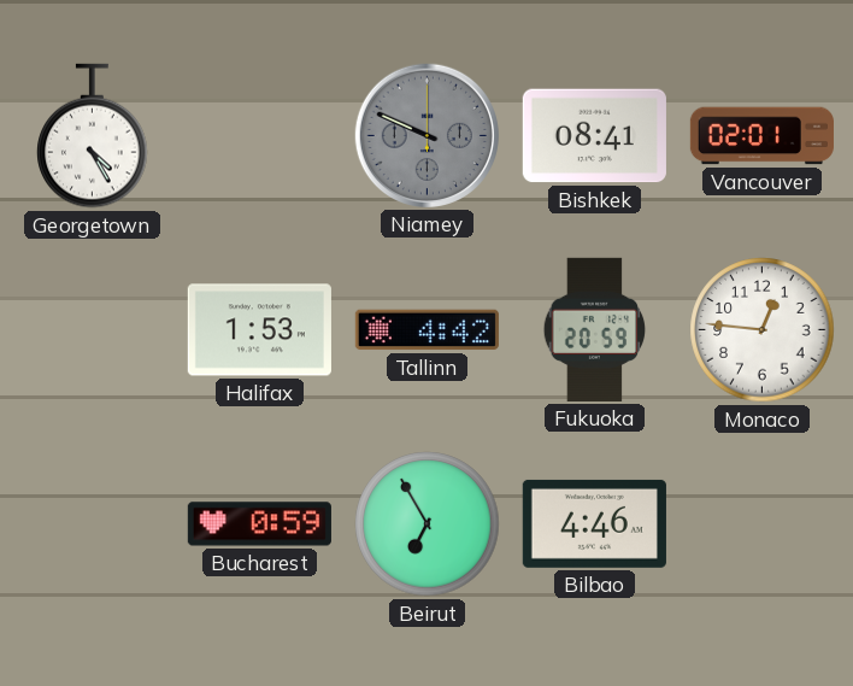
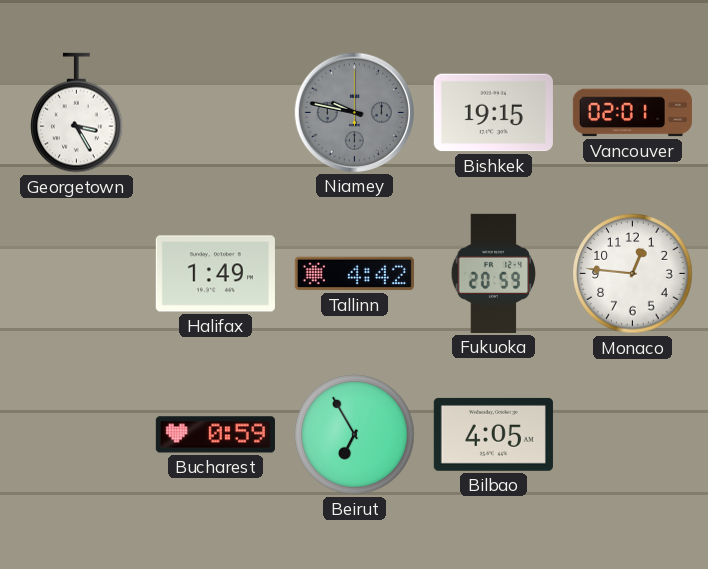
Georgetown: 4:25 -> 3:25 (77, 113)
Niamey: 9:49 -> 9:47 (354, 112)
Bishkek: 08:41 -> 19:15 (493, 113)
Halifax: 1:53 -> 1:49 (215, 274)
Bilbao: 4:46 -> 4:05 (493, 434)
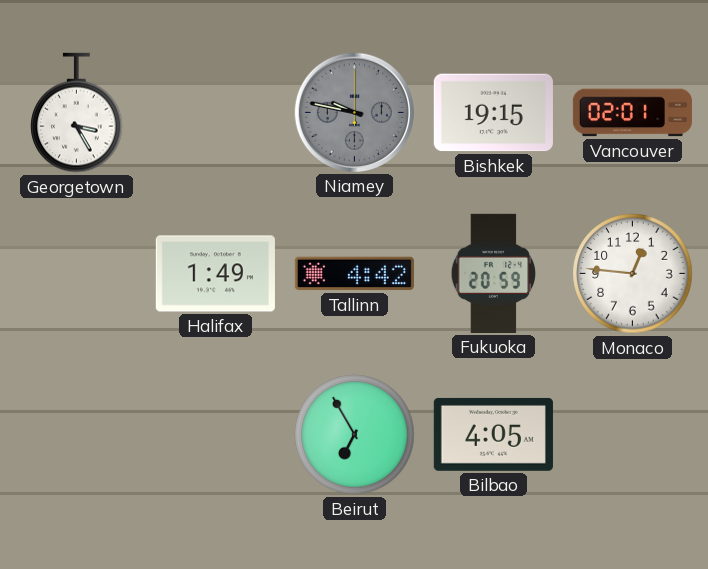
Bucharest: 0:59 -> none (215, 435)
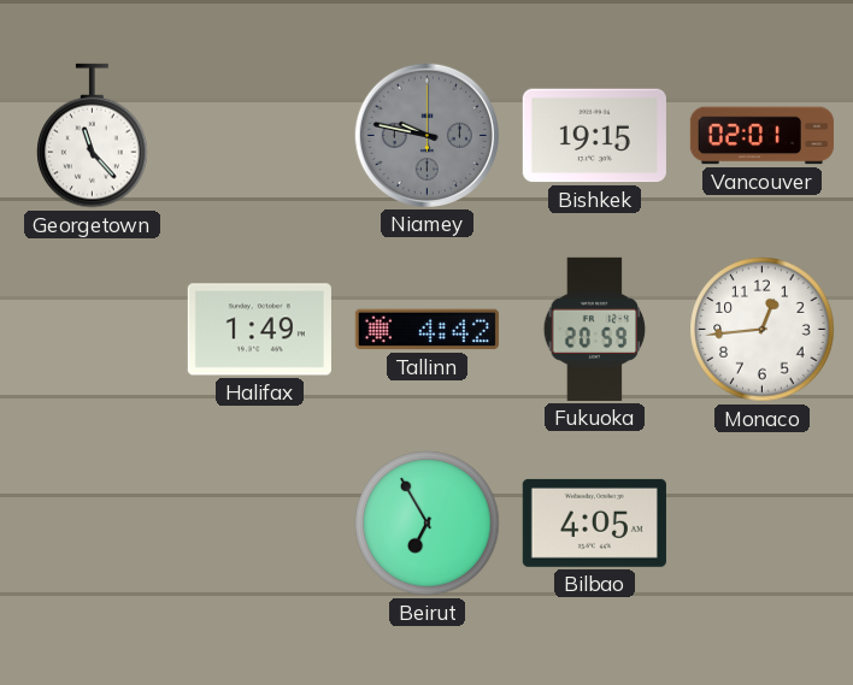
Georgetown: 3:25 -> 11:23 (93, 136)
Monaco: 12:46 -> 12:44 (763, 330)
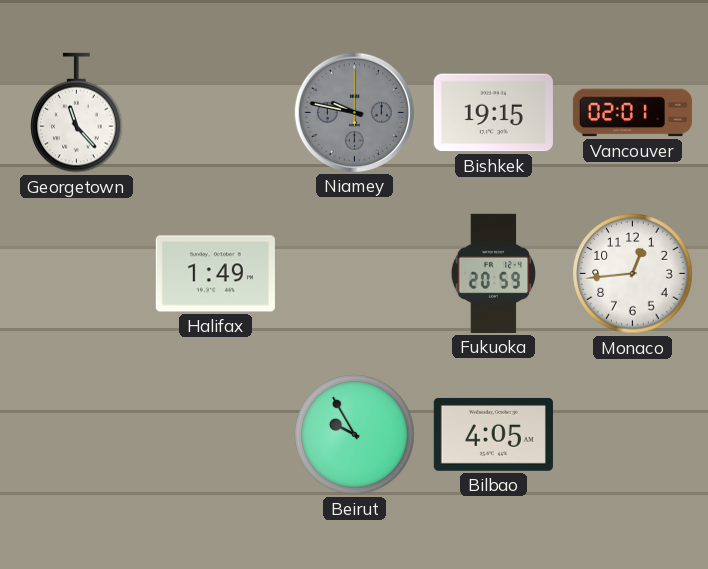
Tallinn: 4:42 -> none (426, 330)
Beirut: 6:55 -> 9:55 (355, 435)
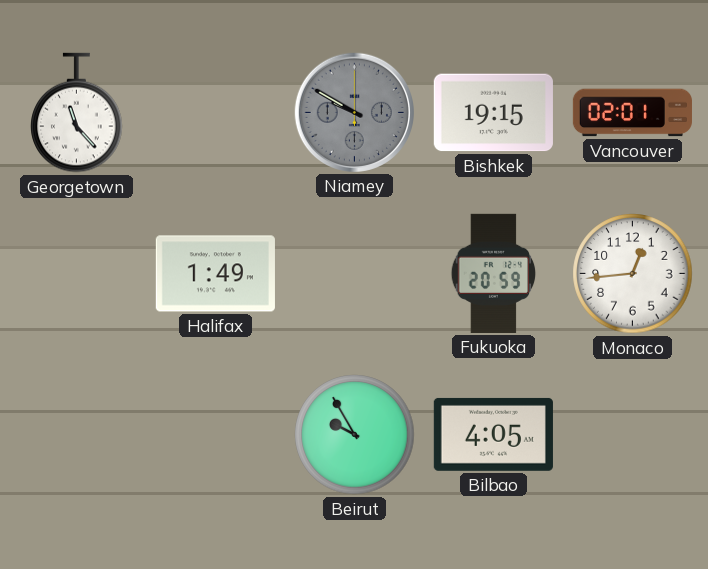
Niamey: 9:47 -> 9:50 (354, 112)
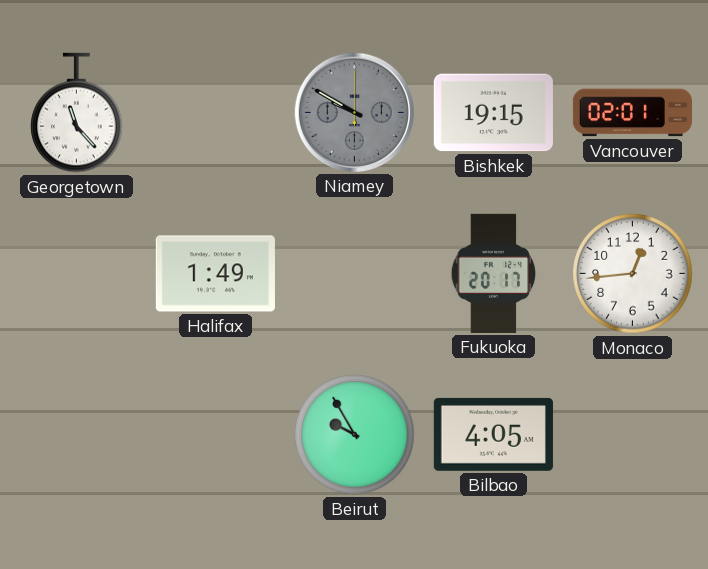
Fukuoka: 20:59 -> 20:17 (494, 273)
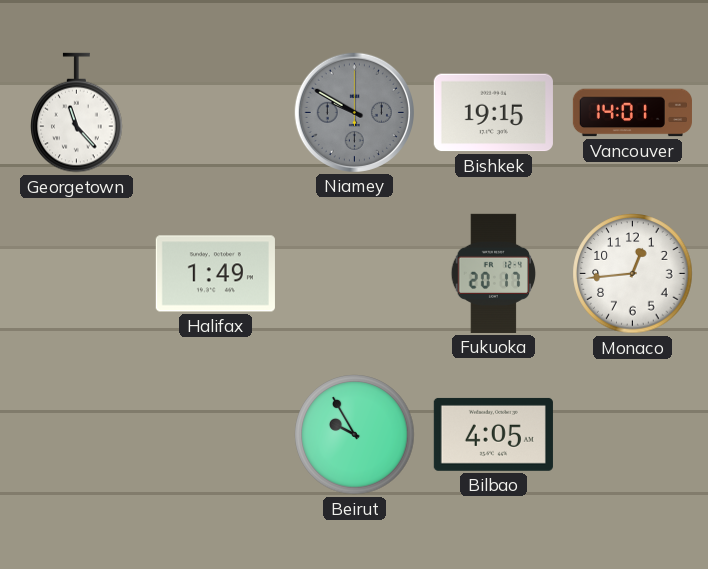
Vancouver: 02:01 -> 14:01 (632, 113)
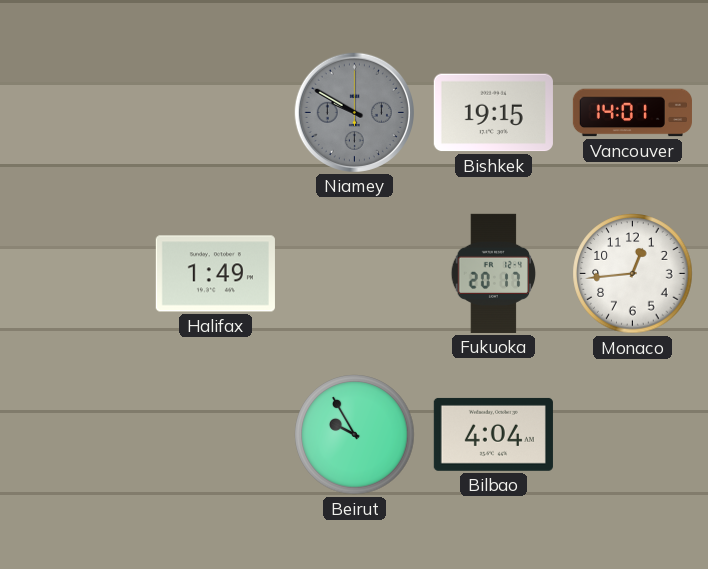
Georgetown: 11:23 -> none (77, 113)
Bilbao: 4:05 -> 4:04 (493, 434)
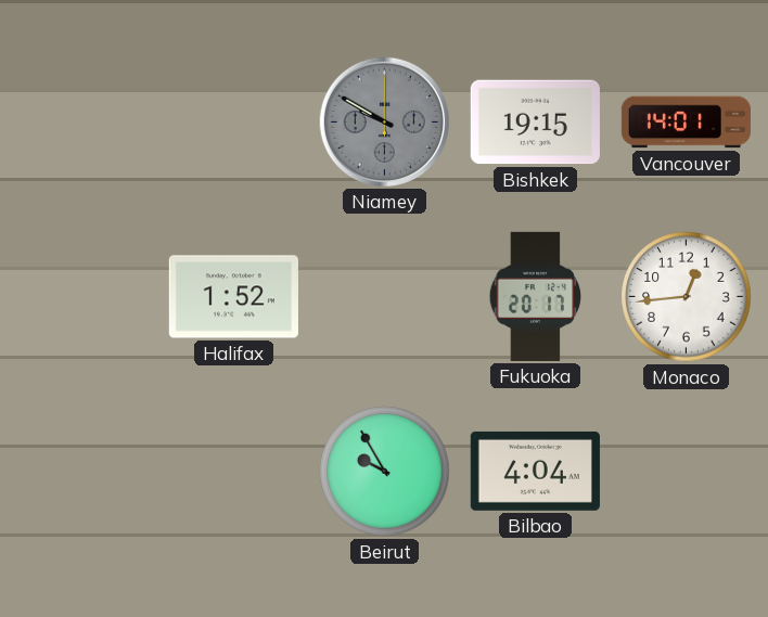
Halifax: 1:49 -> 1:52 (233, 297)
